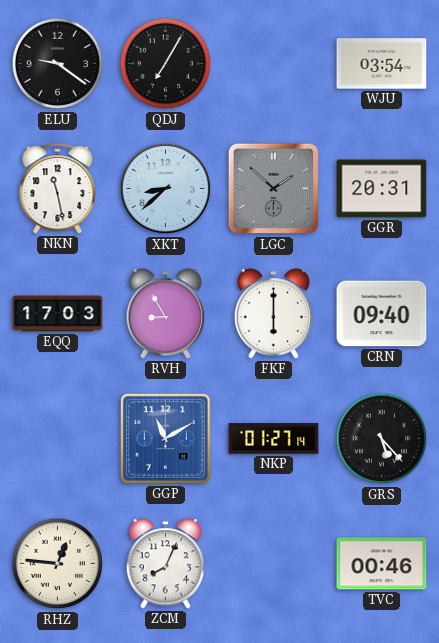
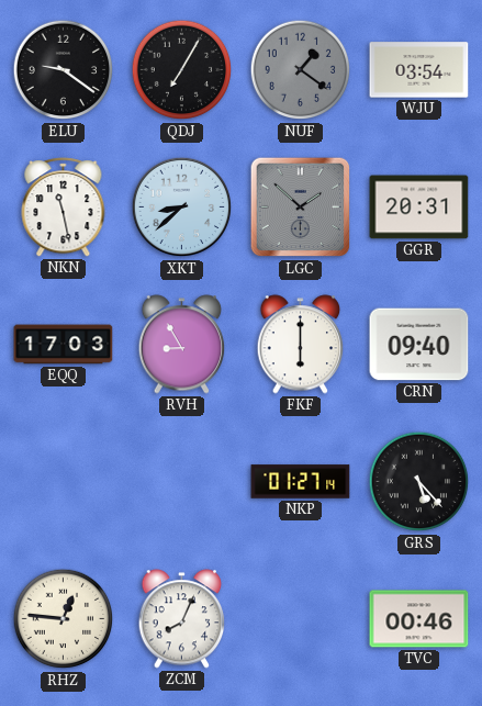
NUF: none -> 1:21 (301, 70)
GGP: 11:10 -> none (165, 438)
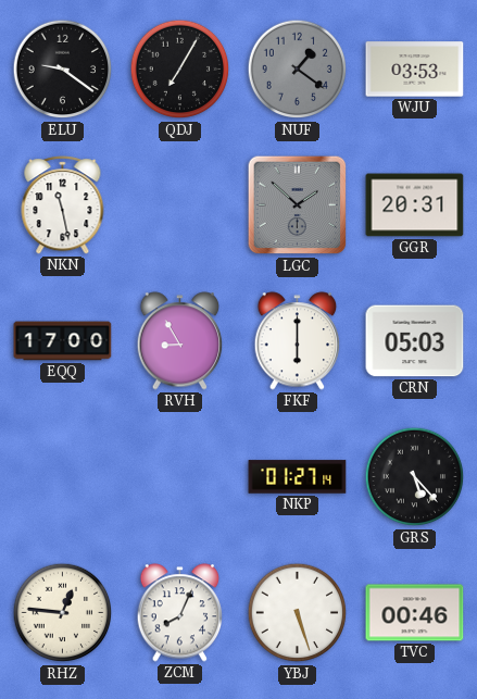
WJU: 03:54 -> 03:53 (415, 70)
XKT: 8:38 -> none (182, 208)
EQQ: 17:03 -> 17:00 (63, 341)
CRN: 09:40 -> 05:03 (415, 341)
YBJ: none -> 5:27 (298, 613)
